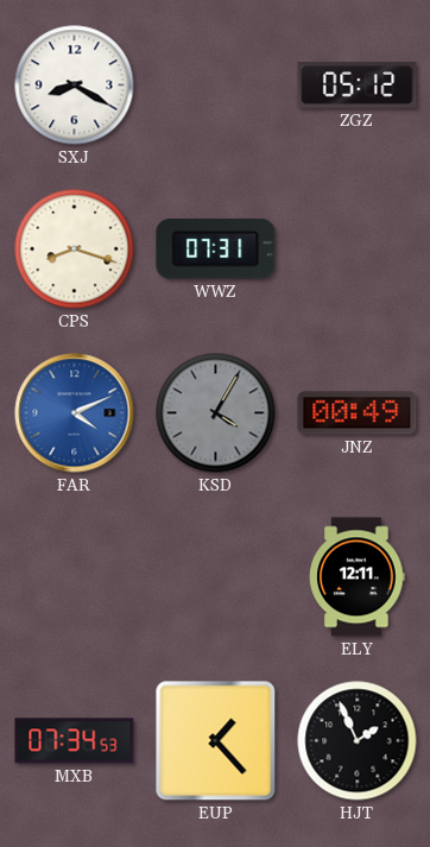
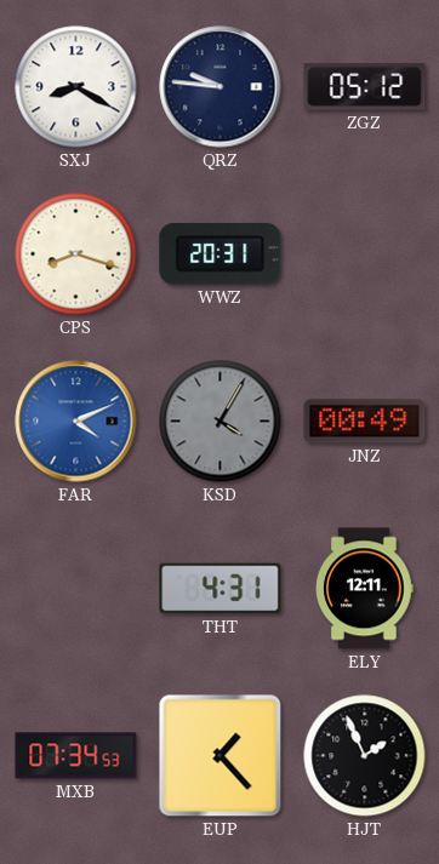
QRZ: none -> 9:46 (221, 87)
WWZ: 07:31 -> 20:31 (221, 254)
THT: none -> 4:31 (221, 589)
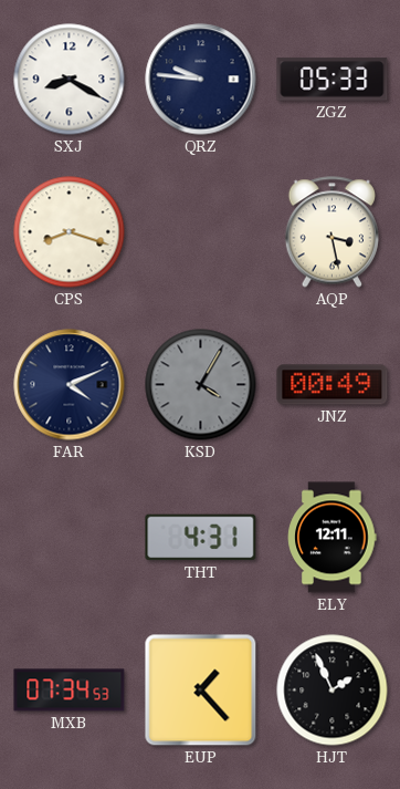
ZGZ: 05:12 -> 05:33 (333, 80)
WWZ: 20:31 -> none (221, 254)
AQP: none -> 3:28 (331, 232)
FAR dial: blue -> navy (70, 385)
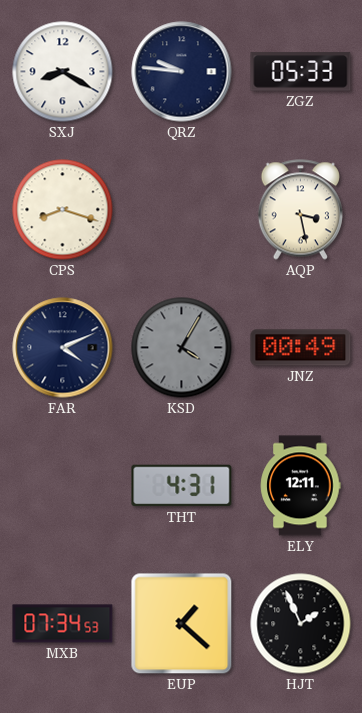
EUP: 1:23 -> 1:22 (182, 624)
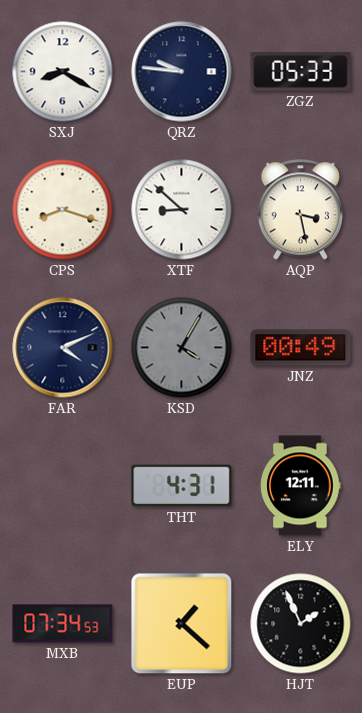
XTF: none -> 8:52 (182, 210)
